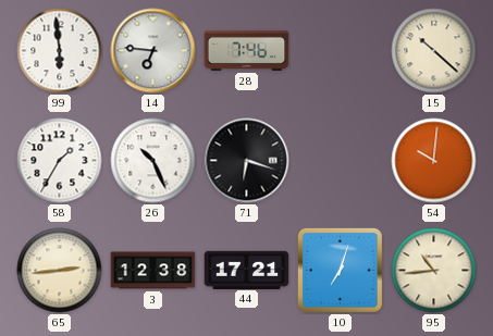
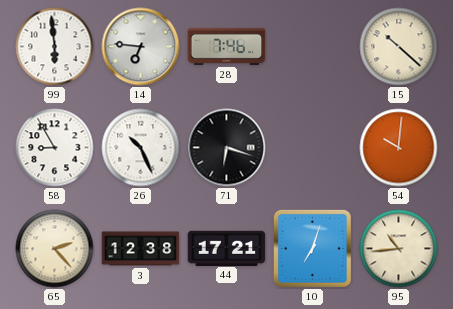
58: 1:35 -> 8:55 (55, 148)
65: 2:44 -> 2:23 (55, 249)
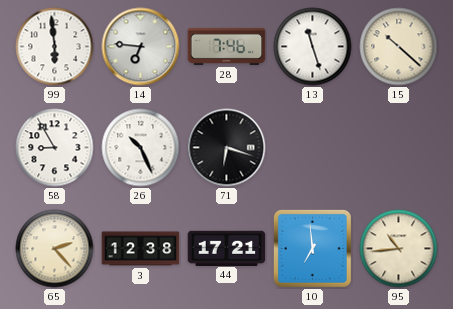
13: none -> 11:27 (313, 47)
54: 10:01 -> none (399, 148)
10: 7:03 -> 6:59 (312, 248)
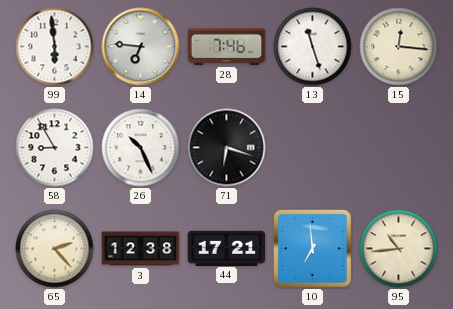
15: 10:22 -> 12:16 (399, 47)
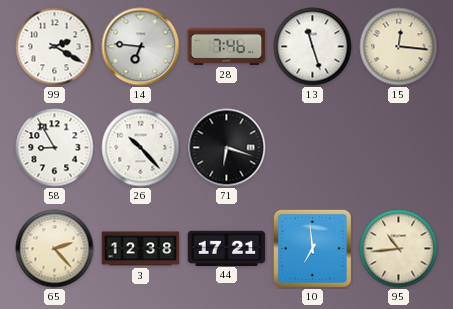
99: 5:59 -> 2:20 (55, 47)
26: 10:26 -> 10:23 (141, 148)
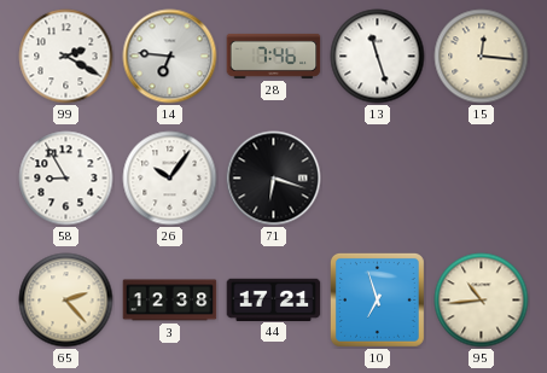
26: 10:23 -> 10:06 (170, 179)
10: 6:59 -> 6:57 (377, 299)
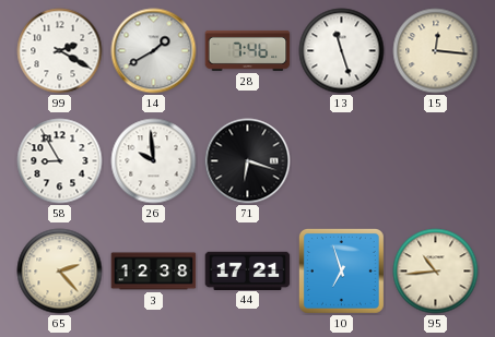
14: 6:46 -> 1:40 (154, 51)
26: 10:06 -> 9:59 (154, 161)
